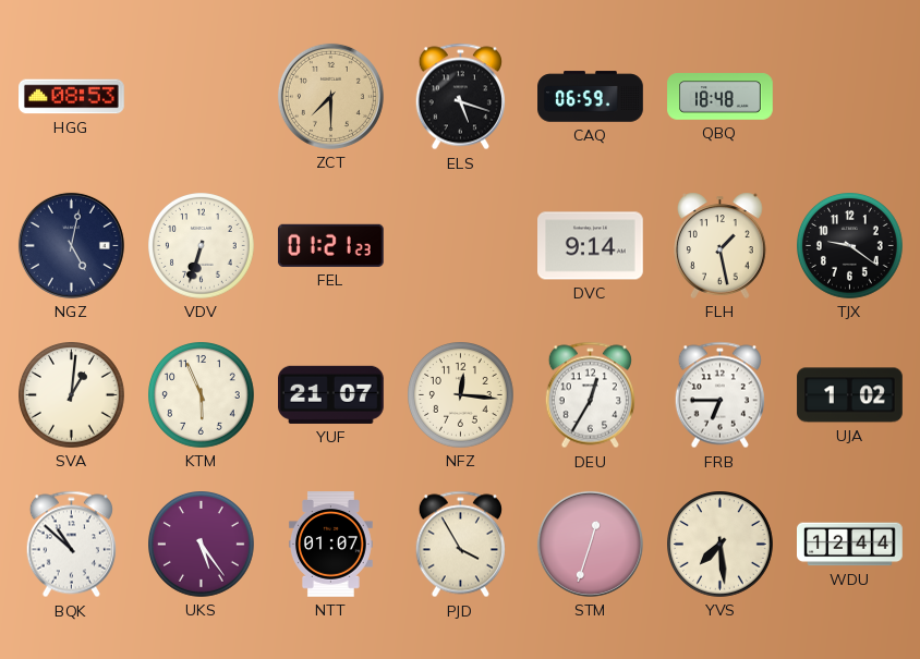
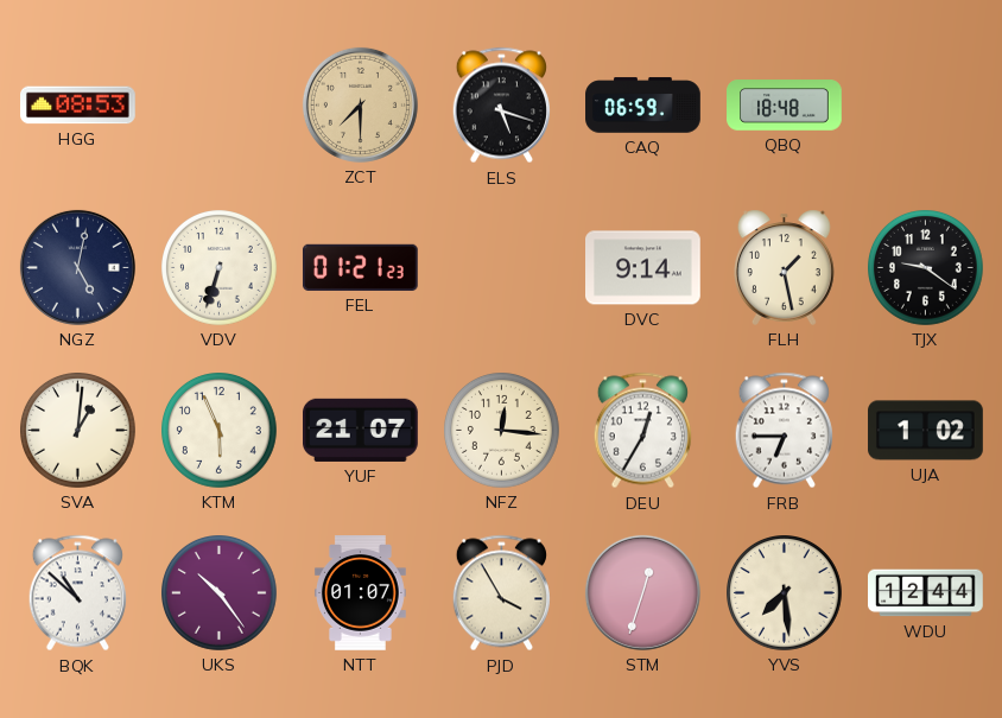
UKS: 5:24 -> 10:24 (220, 593)
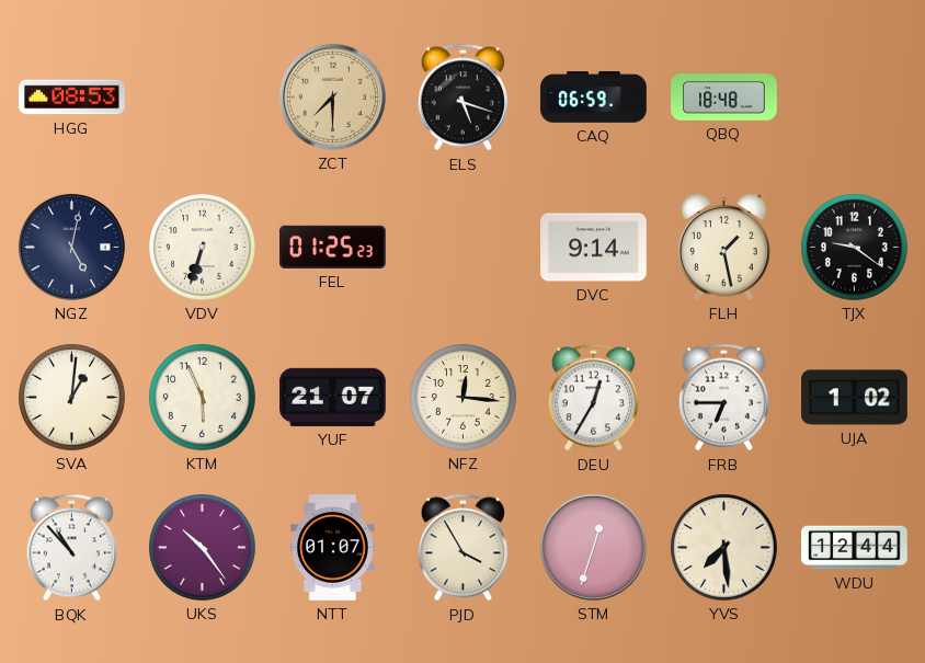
FEL: 01:21 -> 01:25 (332, 247)
BQK: 10:52 -> 10:53 (71, 548)
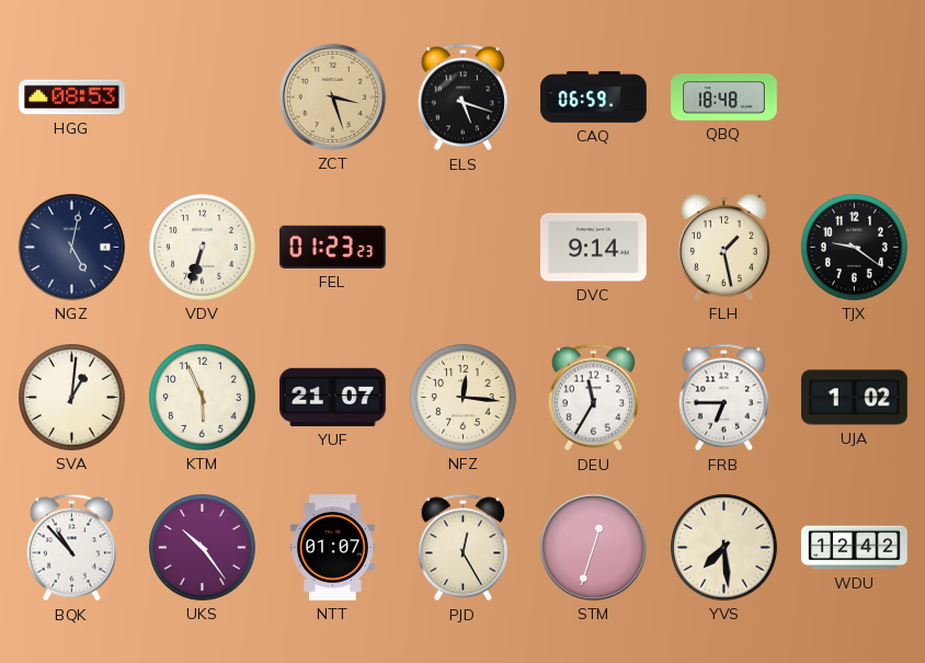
ZCT: 7:30 -> 3:27 (332, 96)
FEL: 01:25 -> 01:23 (332, 247)
DEU: 12:35 -> 11:35 (593, 398)
PJD: 3:55 -> 12:25 (462, 548)
WDU: 12:44 -> 12:42 (855, 548)
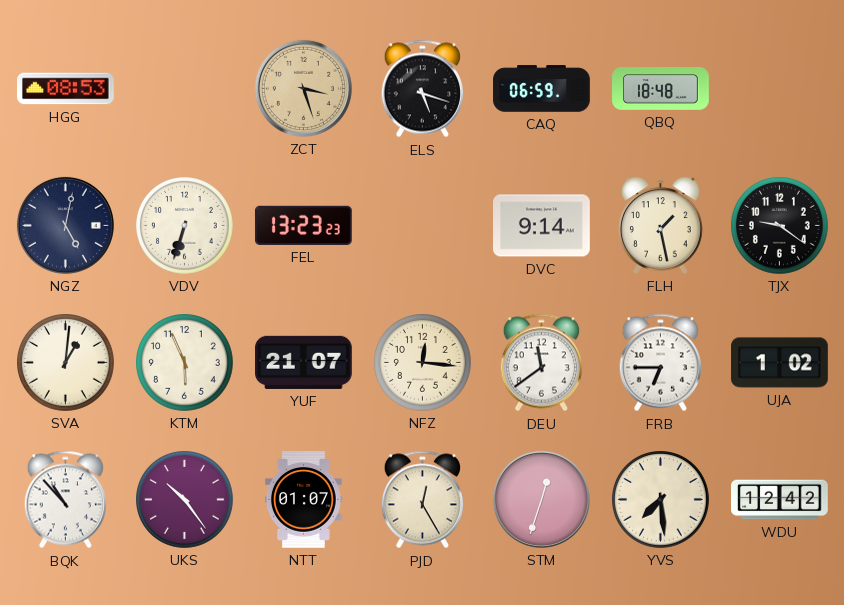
FEL: 01:23 -> 13:23 (303, 225)
DEU: 11:35 -> 11:39 (541, 363)
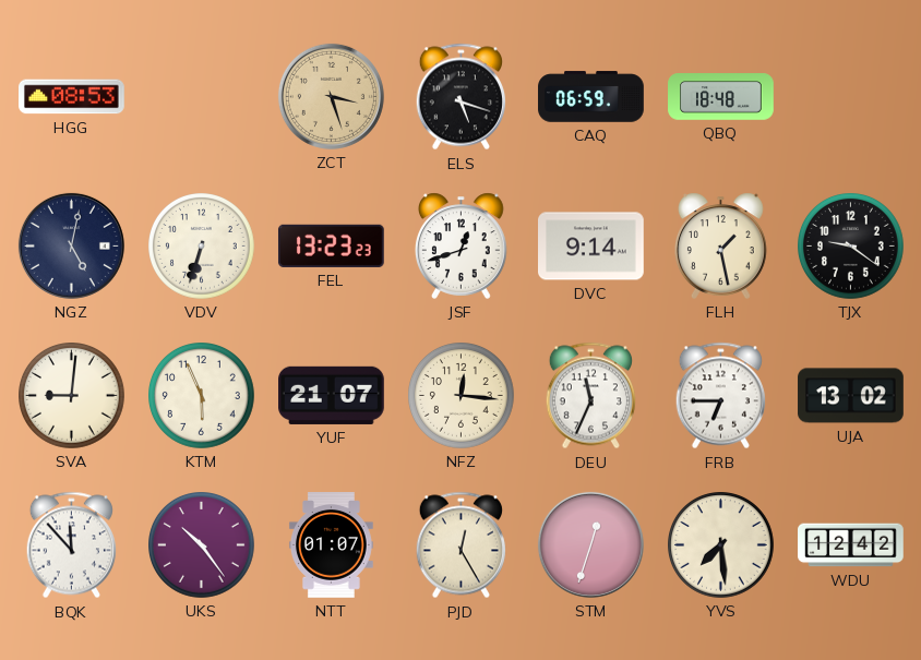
JSF: none -> 12:42 (460, 245)
SVA: 1:01 -> 9:01 (72, 396)
DEU: 11:39 -> 11:34 (590, 396)
UJA: 1:02 -> 13:02 (851, 396)
BQK: 10:53 -> 11:53 (71, 545)
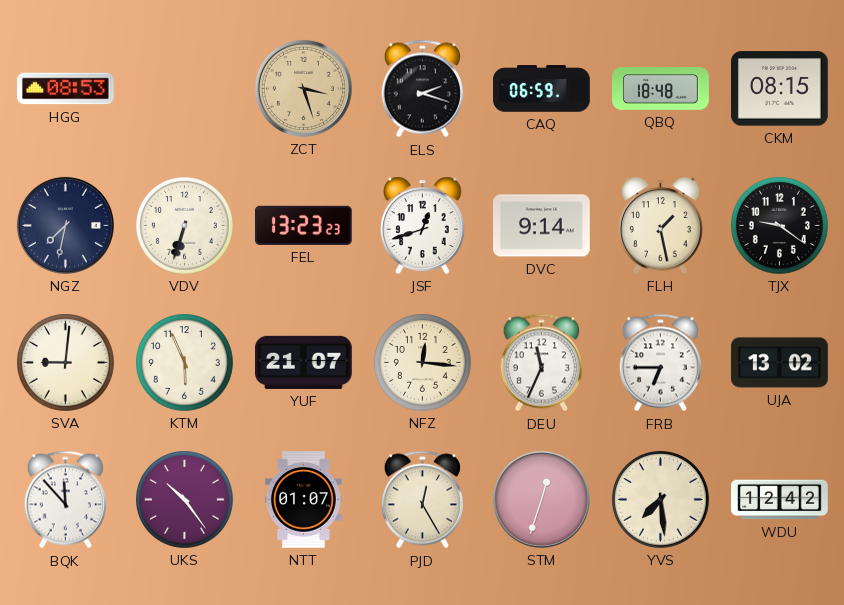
ELS: 5:18 -> 2:18 (422, 89)
CKM: none -> 08:15 (780, 89)
NGZ: 5:02 -> 7:32 (65, 225)
